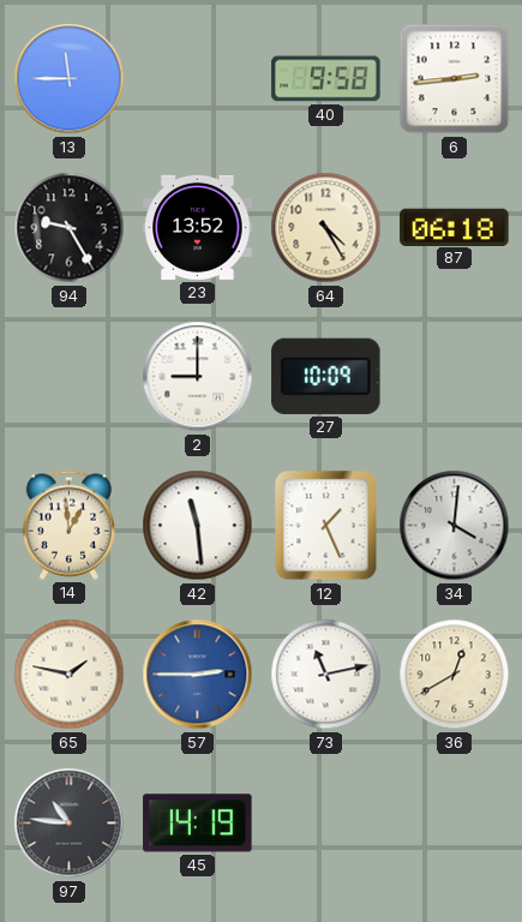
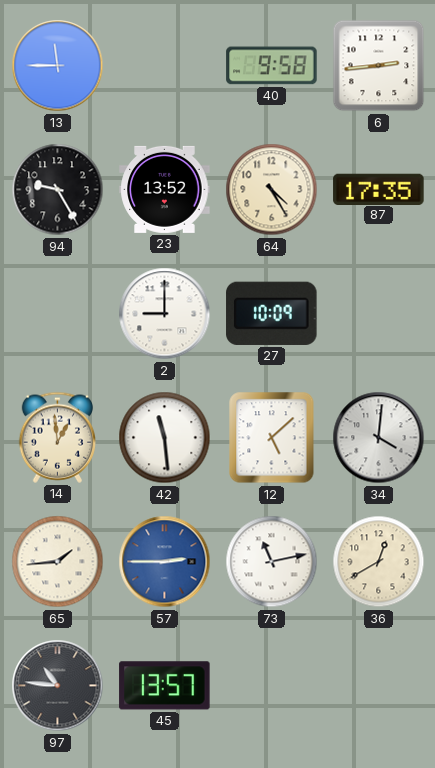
87: 06:18 -> 17:35 (379, 189)
12: 1:26 -> 5:08 (272, 438)
65: 1:47 -> 1:44 (58, 562)
45: 14:19 -> 13:57 (165, 686)
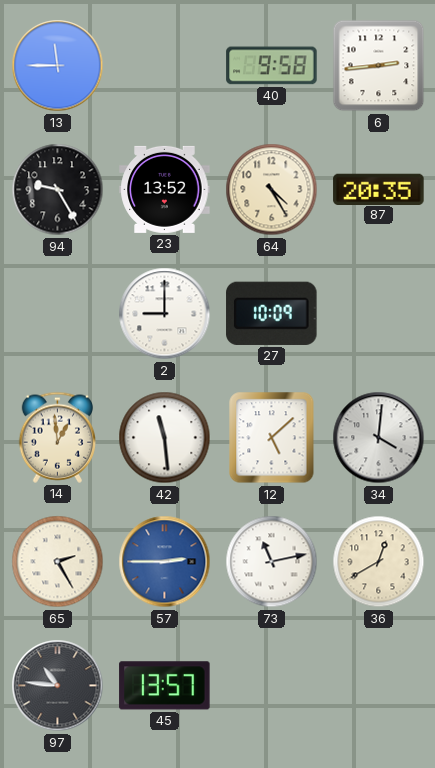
87: 17:35 -> 20:35 (379, 189)
65: 1:44 -> 2:25 (58, 562)
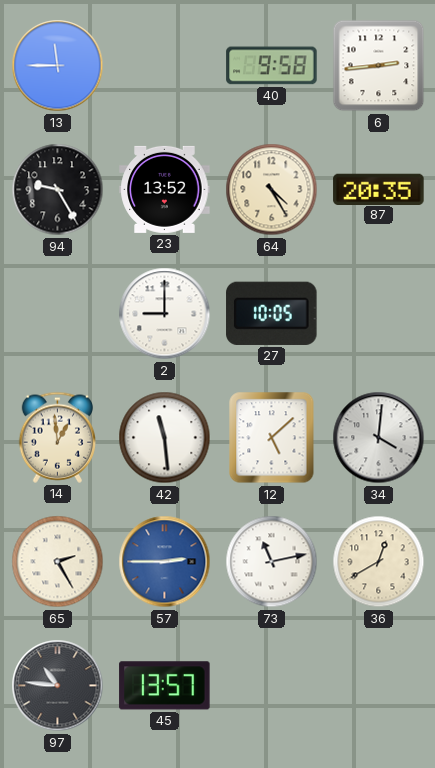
27: 10:09 -> 10:05 (272, 313)
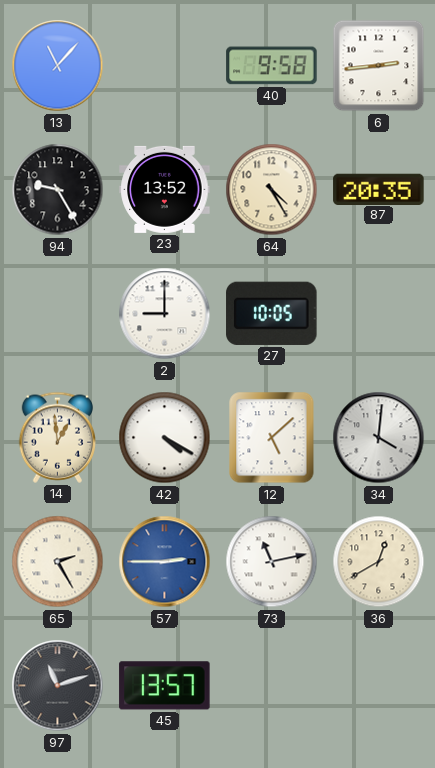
13: 11:45 -> 11:07 (58, 66)
42: 11:29 -> 4:20 (165, 438)
97: 10:46 -> 11:12 (58, 686)
